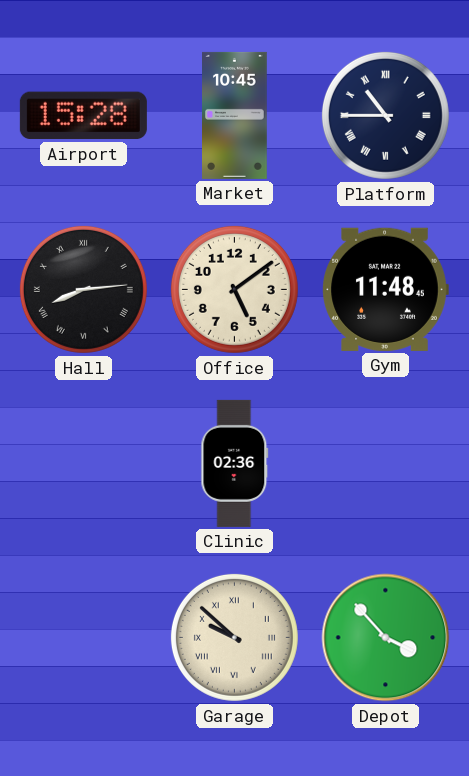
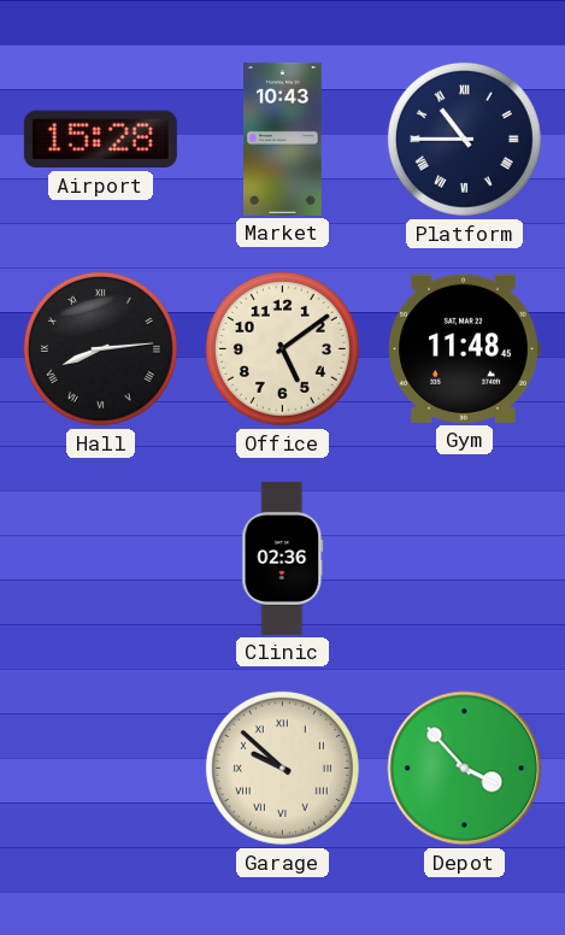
Market: 10:45 -> 10:43 (283, 139)
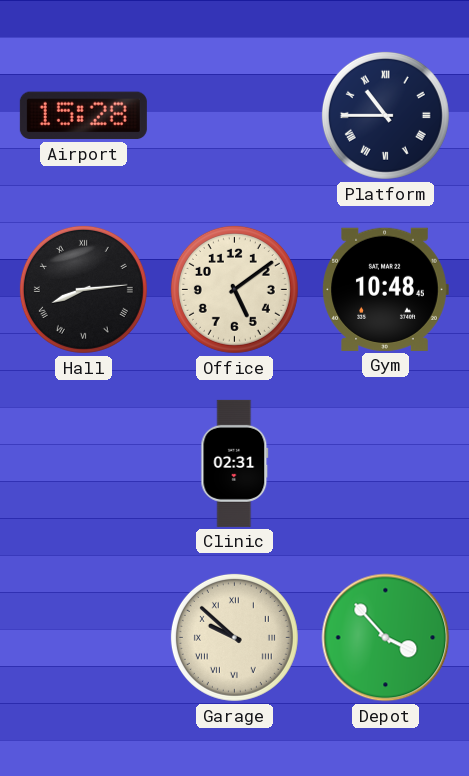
Market: 10:43 -> none (283, 139)
Gym: 11:48 -> 10:48 (385, 289)
Clinic: 02:36 -> 02:31 (235, 463)
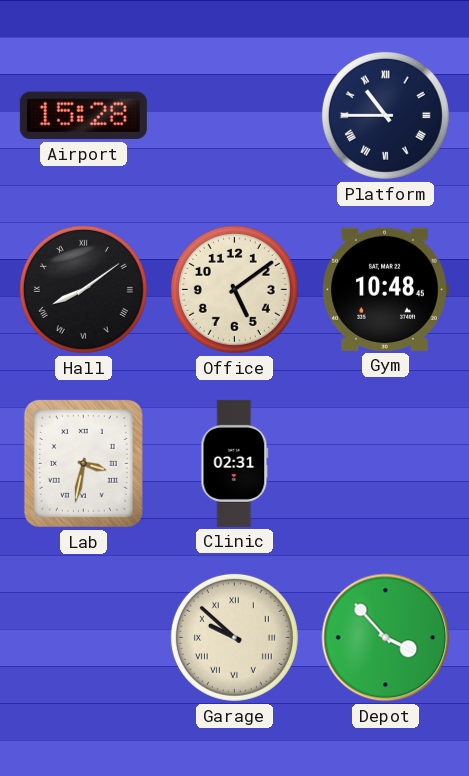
Hall: 8:14 -> 8:09 (83, 289)
Lab: none -> 3:32 (83, 463)
